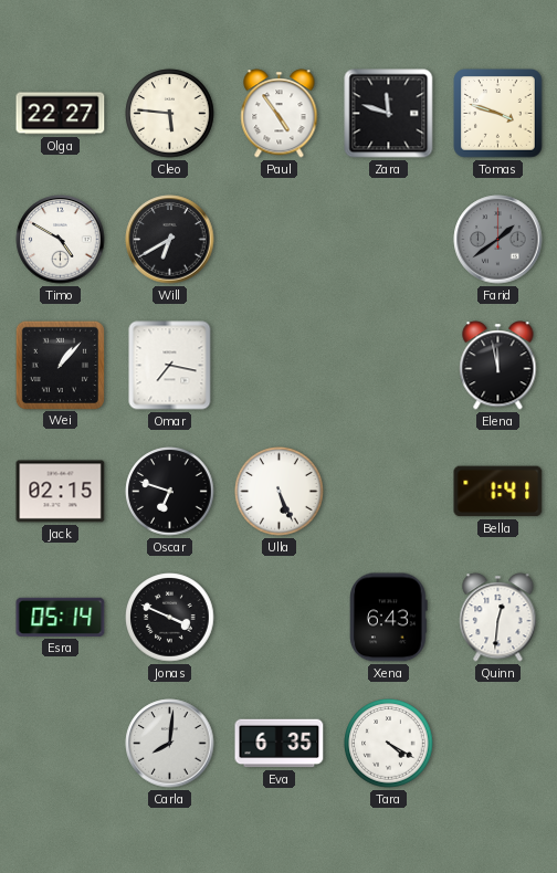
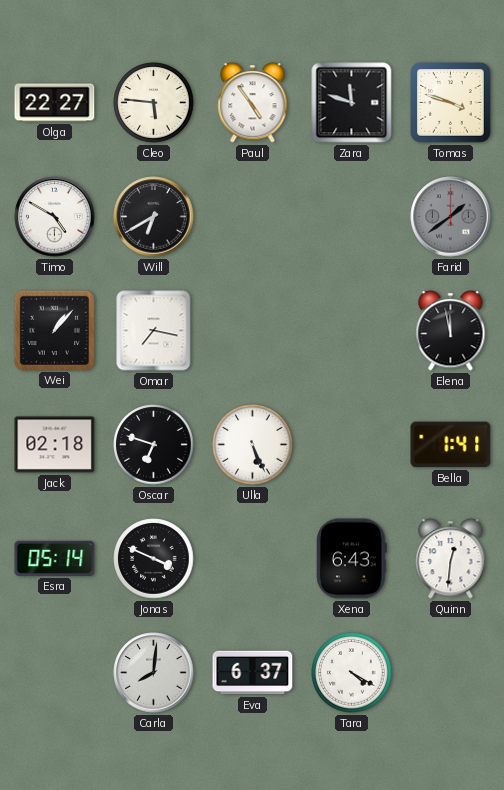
Jack: 02:15 -> 02:18 (55, 445)
Eva: 6:35 -> 6:37 (253, 673)
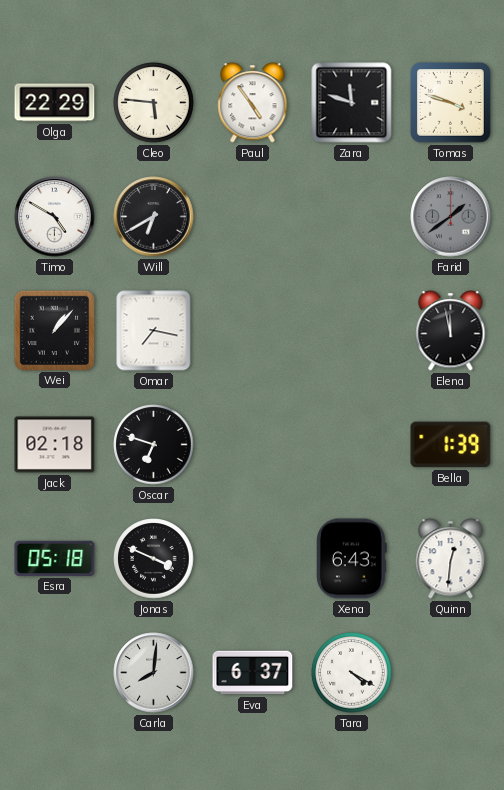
Olga: 22:27 -> 22:29 (55, 103)
Ulla: 5:26 -> none (253, 445)
Bella: 1:41 -> 1:39 (451, 445)
Esra: 05:14 -> 05:18 (55, 558)
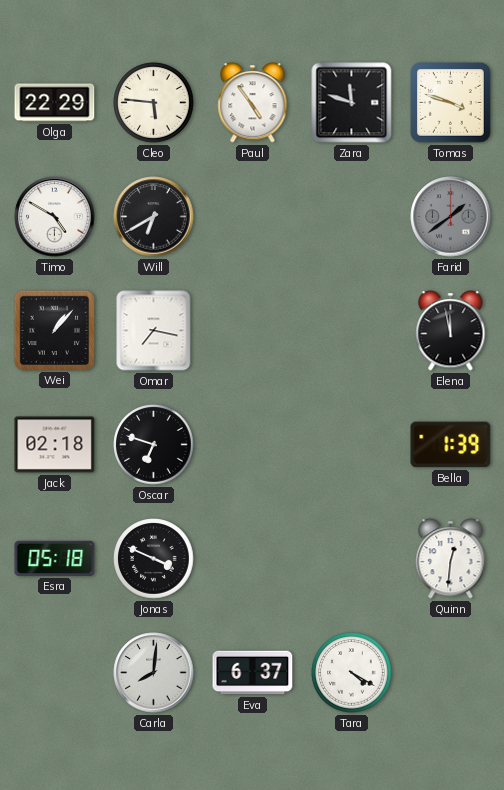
Xena: 6:43 -> none (352, 559)
